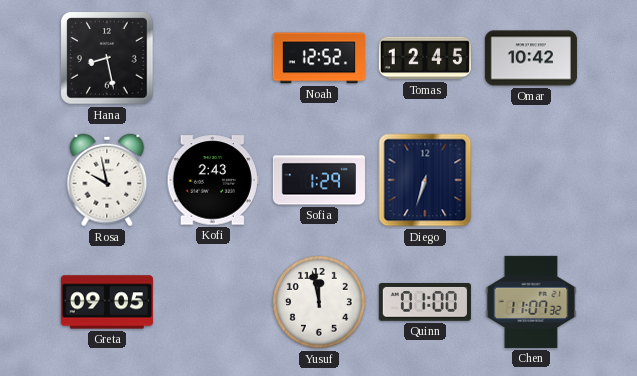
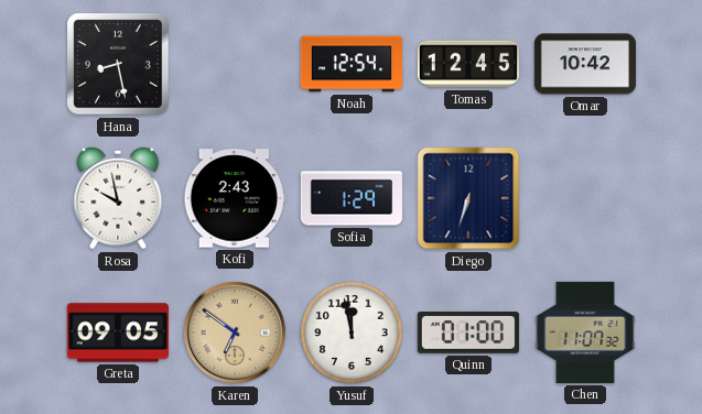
Noah: 12:52 -> 12:54 (352, 64)
Karen: none -> 6:51 (235, 333)
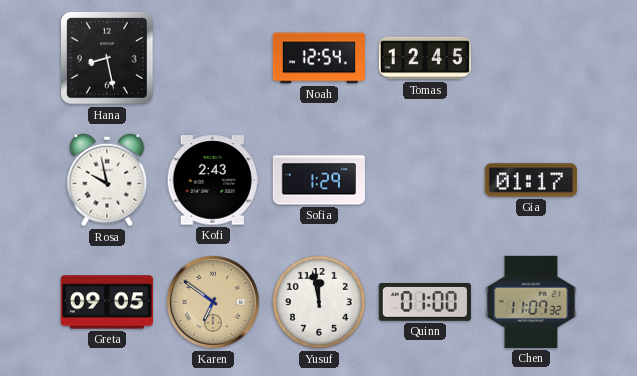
Omar: 10:42 -> none (585, 64)
Diego: 6:33 -> none (468, 198)
Gia: none -> 01:17 (531, 180)
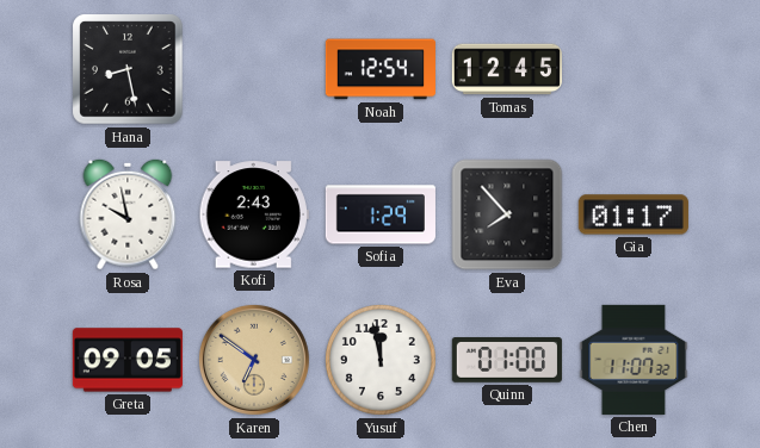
Eva: none -> 7:53 (507, 214)
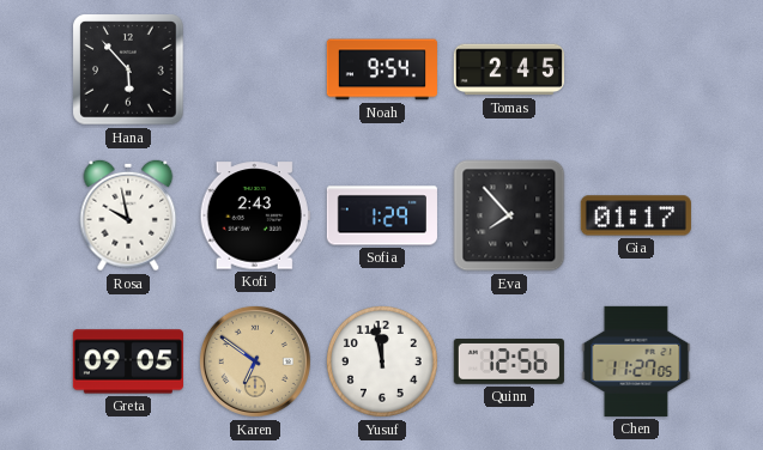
Hana: 8:28 -> 5:53 (128, 69)
Noah: 12:54 -> 9:54 (382, 69)
Tomas: 12:45 -> 2:45 (509, 69)
Quinn: 01:00 -> 12:56 (509, 363)
Chen: 11:07 -> 11:27 (636, 361)
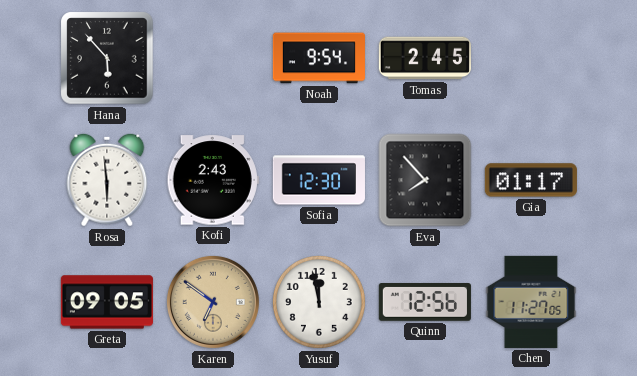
Rosa: 9:58 -> 5:59 (107, 180)
Sofia: 1:29 -> 12:30 (319, 180)
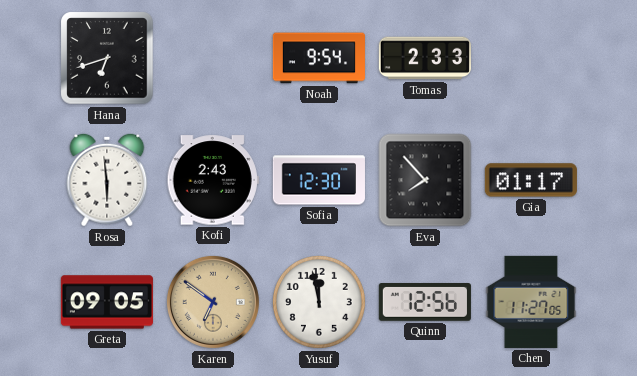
Hana: 5:53 -> 6:42 (107, 58)
Tomas: 2:45 -> 2:33 (425, 58)
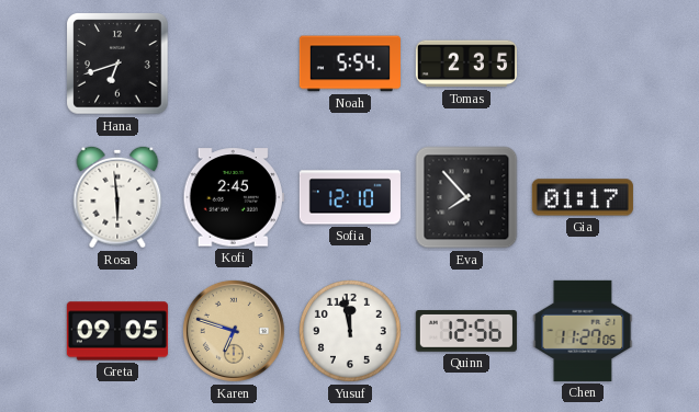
Noah: 9:54 -> 5:54 (350, 64)
Tomas: 2:33 -> 2:35 (466, 64)
Kofi: 2:43 -> 2:45 (234, 197)
Sofia: 12:30 -> 12:10 (350, 197)
Karen: 6:51 -> 6:48 (234, 331)
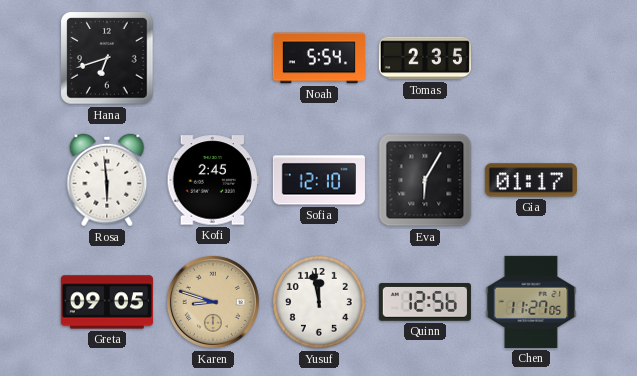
Eva: 7:53 -> 6:05 (425, 180)
Karen: 6:48 -> 8:48 (213, 302)
